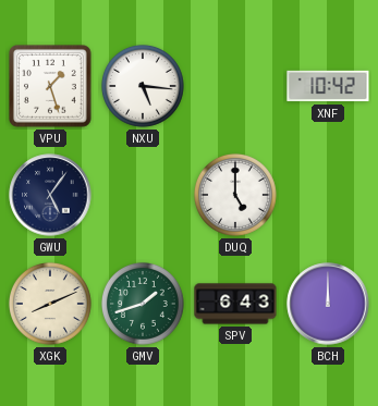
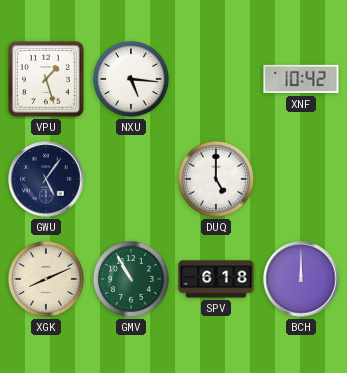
GMV: 1:42 -> 10:55 (131, 279)
SPV: 6:43 -> 6:18 (216, 279)
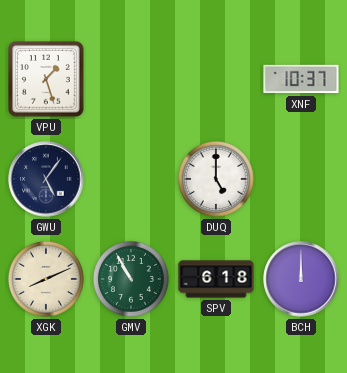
NXU: 5:16 -> none (131, 79)
XNF: 10:42 -> 10:37 (301, 79)
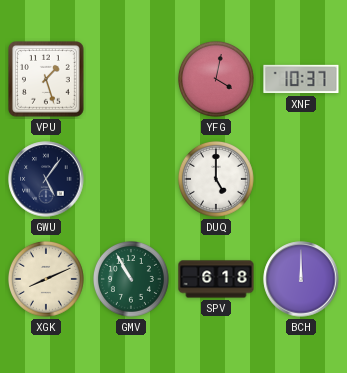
YFG: none -> 4:02 (216, 79)
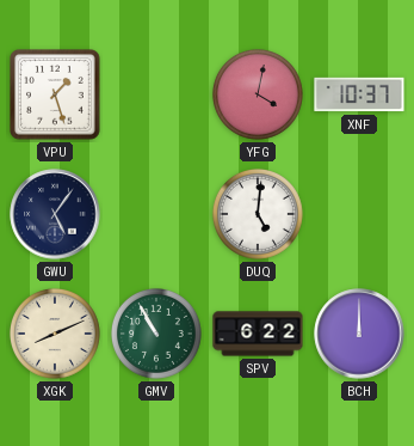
DUQ: 5:00 -> 5:01 (258, 214)
SPV: 6:18 -> 6:22 (258, 334)
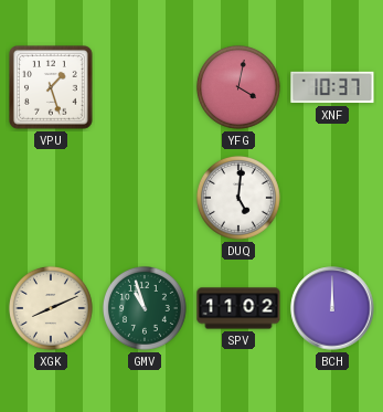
GWU: 5:06 -> none (55, 214)
GMV: 10:55 -> 10:57 (145, 308)
SPV: 6:22 -> 11:02 (238, 308)
